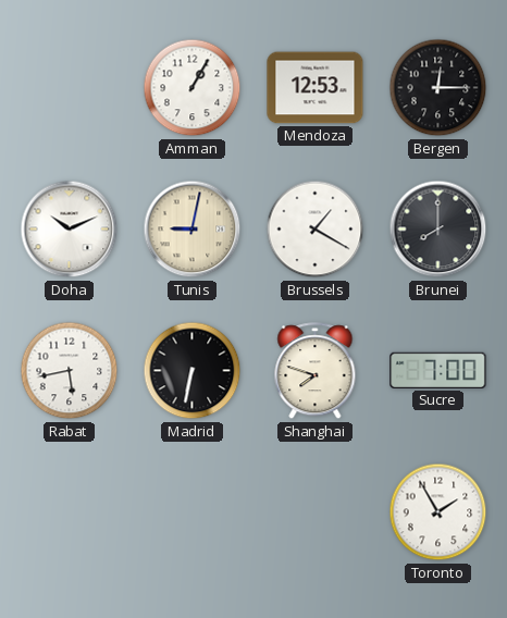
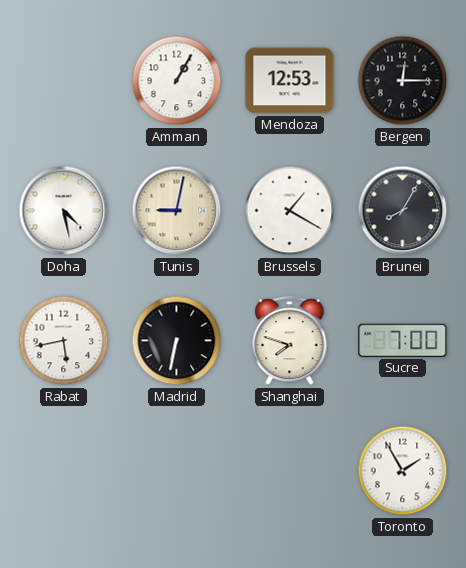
Doha: 10:11 -> 4:28 (64, 211)
Brunei: 8:00 -> 8:05 (403, 211)
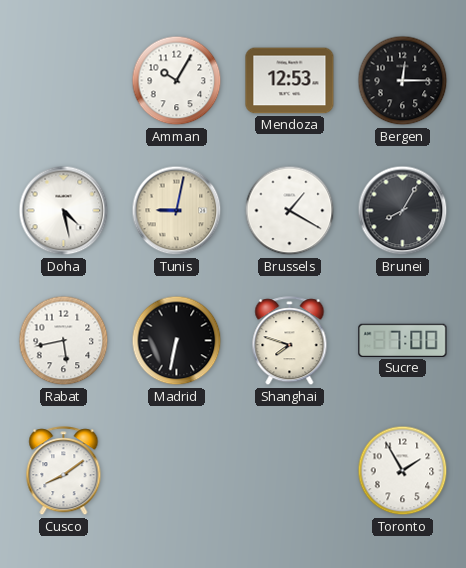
Amman: 1:05 -> 10:05 (177, 81)
Cusco: none -> 8:09 (64, 471)
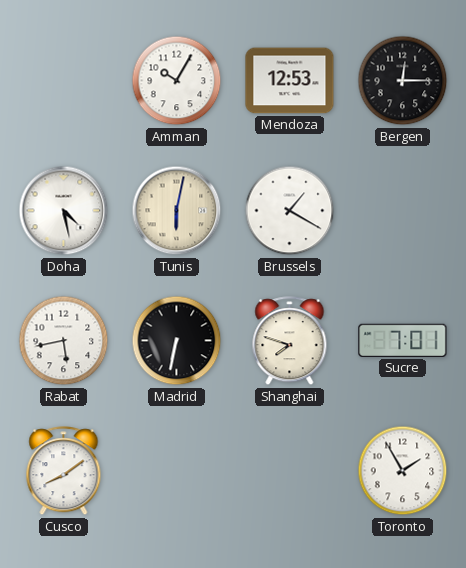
Tunis: 9:02 -> 6:02 (177, 211)
Brunei: 8:05 -> none (403, 211)
Sucre: 7:00 -> 7:01 (403, 340)
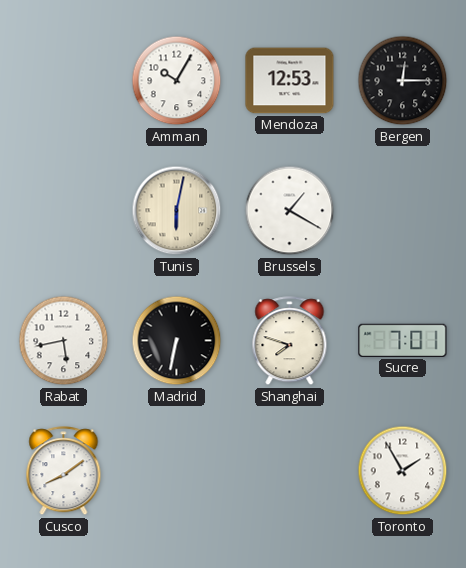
Doha: 4:28 -> none (64, 211)
